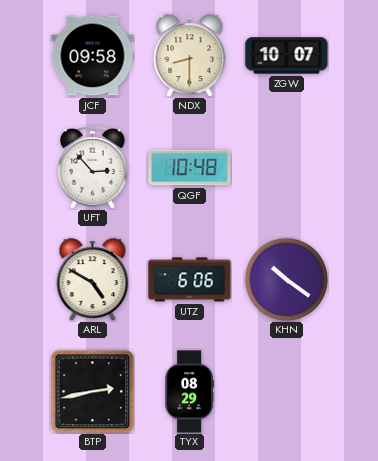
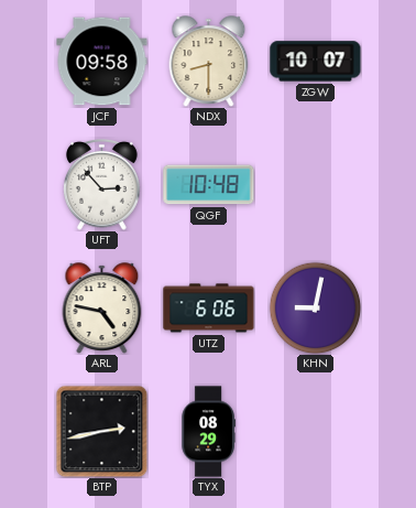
ARL: 4:50 -> 4:47 (102, 309)
KHN: 10:21 -> 9:02 (315, 307)
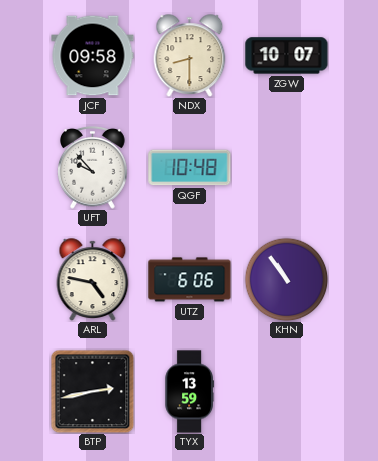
UFT: 2:53 -> 9:53 (93, 167)
KHN: 9:02 -> 10:54 (286, 279)
TYX: 08:29 -> 13:59 (189, 392)
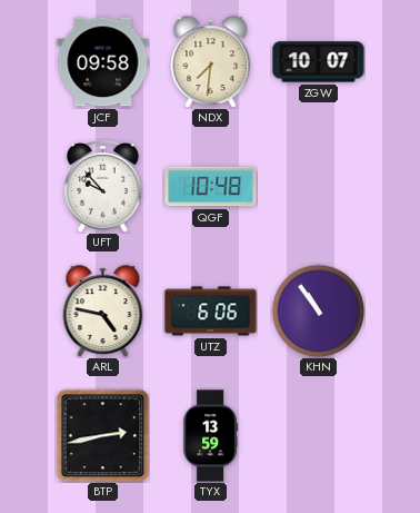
NDX: 8:30 -> 7:31 (211, 62)
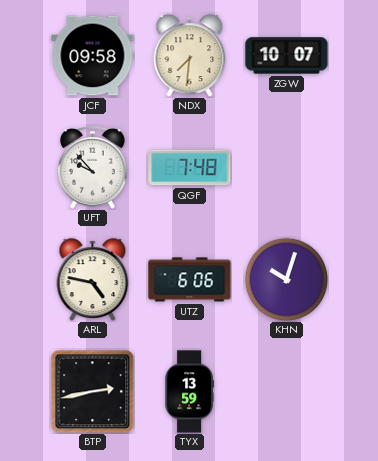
QGF: 10:48 -> 7:48 (190, 168)
KHN: 10:54 -> 10:03 (286, 279)
